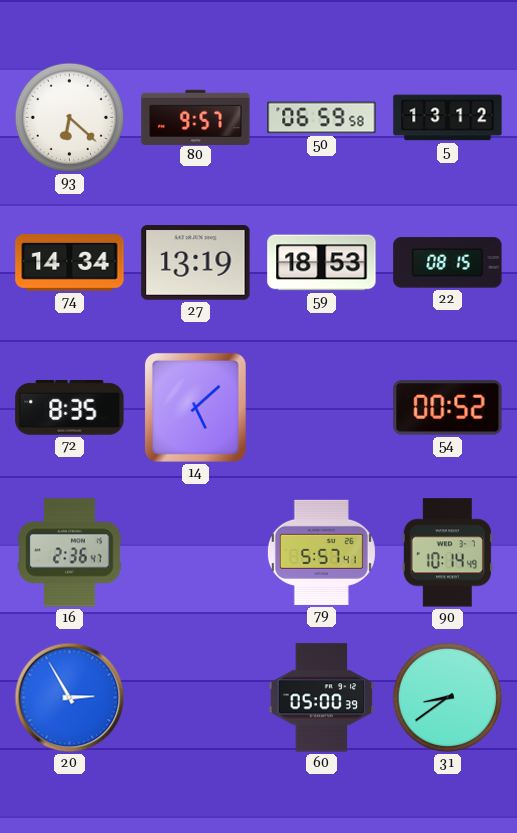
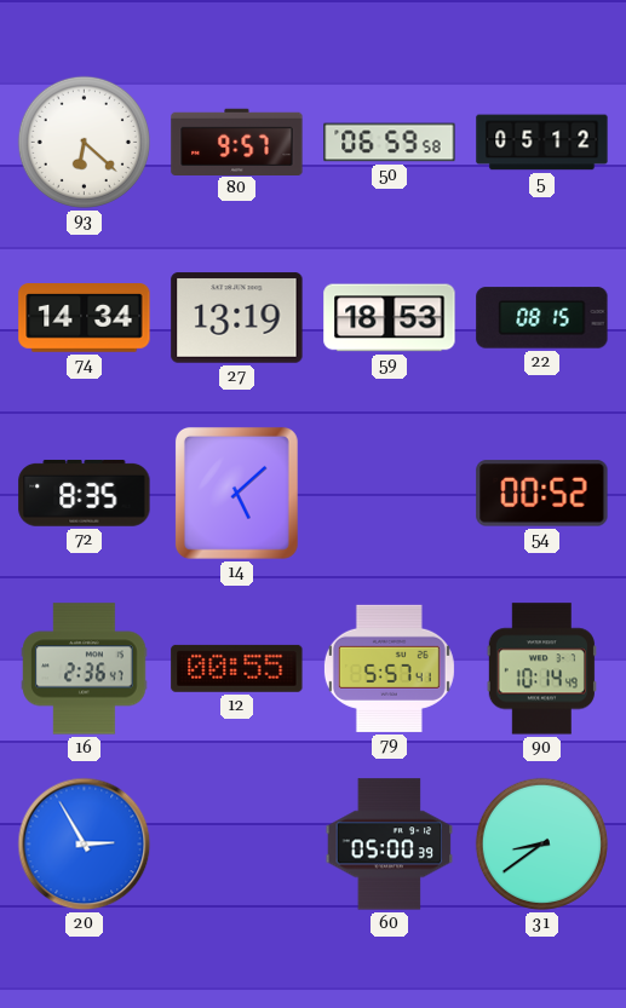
5: 13:12 -> 05:12 (542, 143)
12: none -> 00:55 (237, 668)
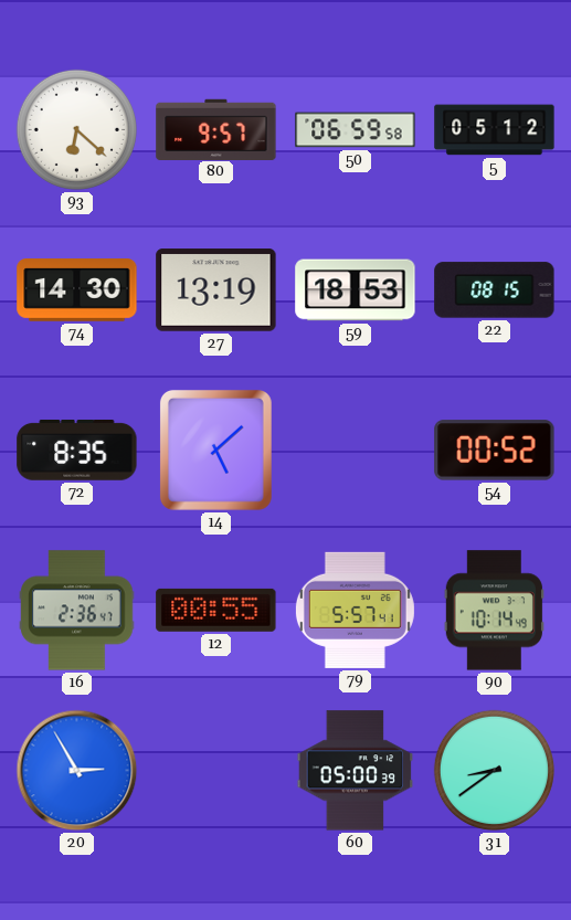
74: 14:34 -> 14:30 (77, 290)
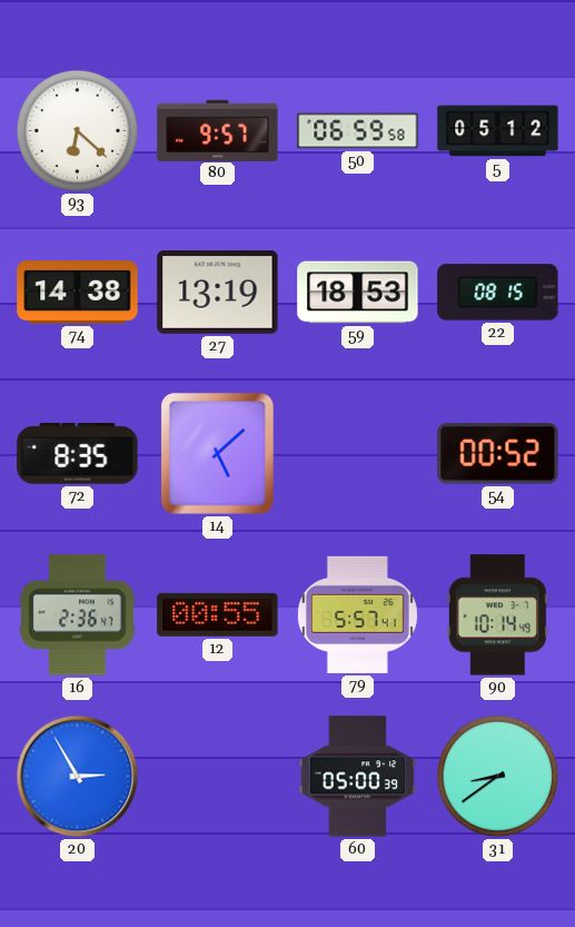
74: 14:30 -> 14:38 (78, 293)
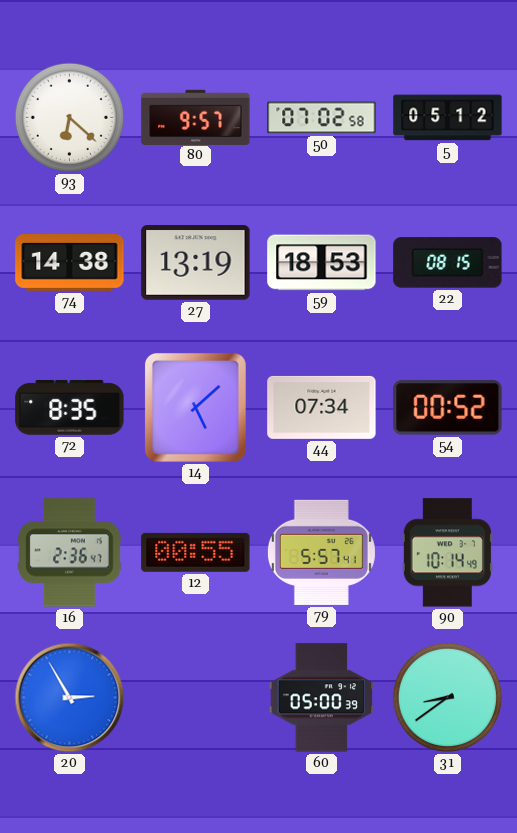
50: 06:59 -> 07:02 (322, 118)
44: none -> 07:34 (322, 407)
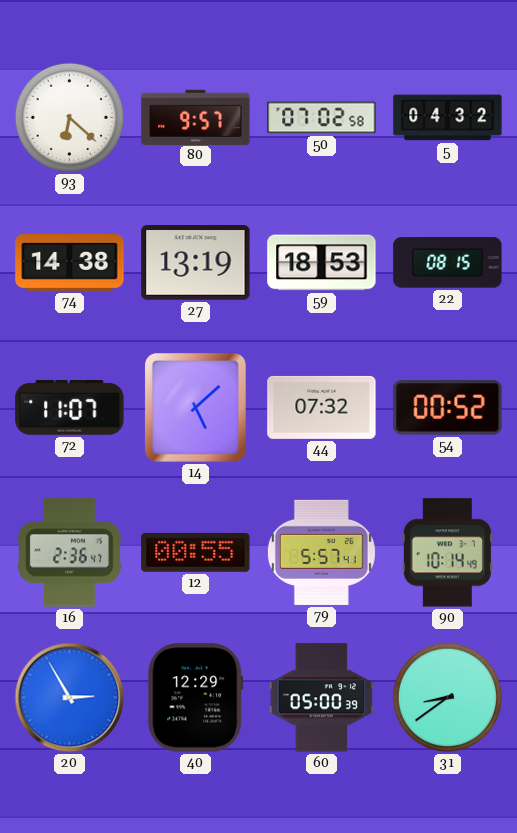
5: 05:12 -> 04:32 (448, 118)
72: 8:35 -> 11:07 (70, 407)
44: 07:34 -> 07:32 (322, 407)
40: none -> 12:29 (196, 698)
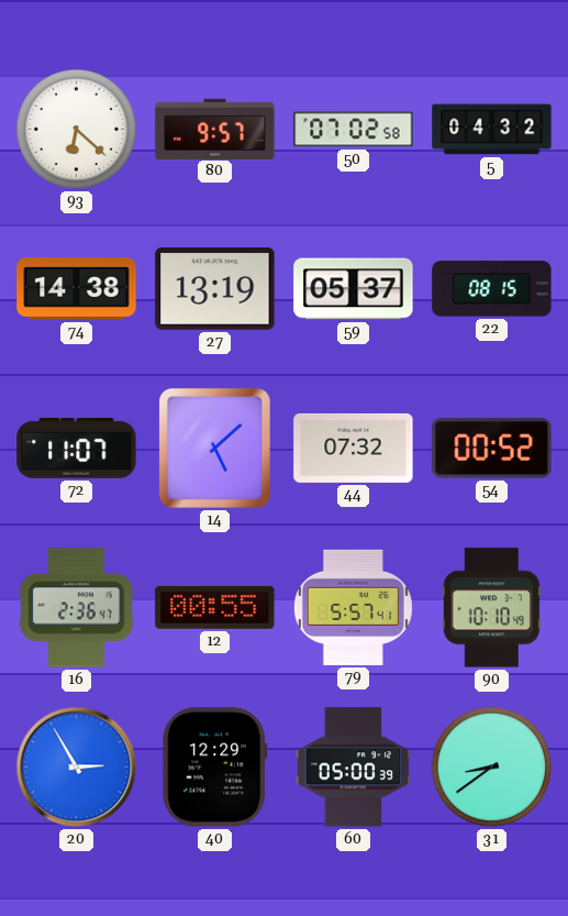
59: 18:53 -> 05:37 (354, 289)
90: 10:14 -> 10:10 (491, 608)
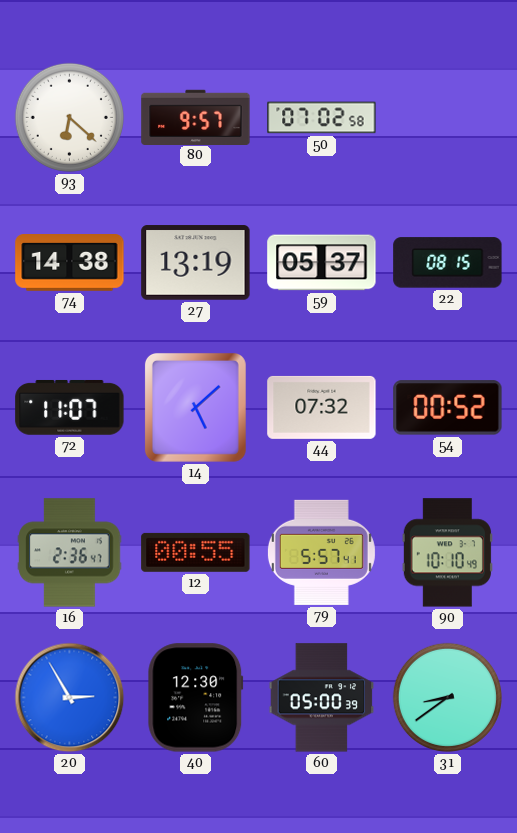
5: 04:32 -> none (492, 130)
40: 12:29 -> 12:30 (196, 698)
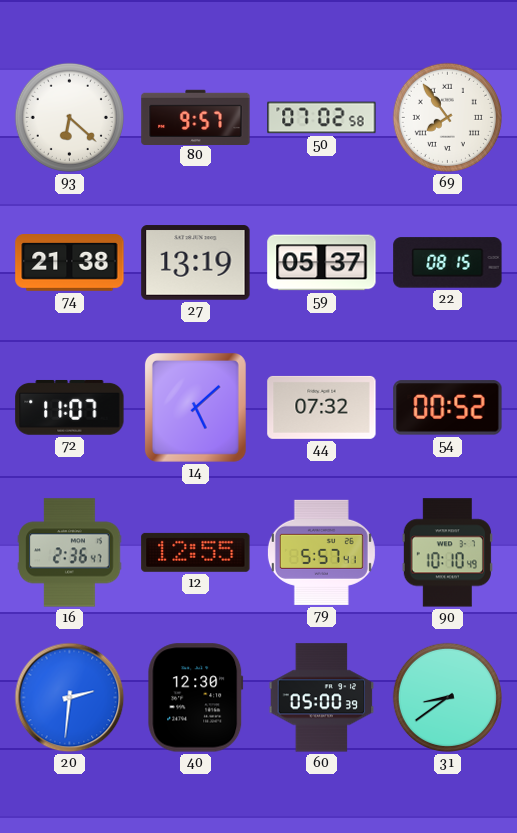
69: none -> 7:54 (447, 117)
74: 14:38 -> 21:38 (70, 263)
12: 00:55 -> 12:55 (196, 552)
20: 2:55 -> 2:31 (70, 698)
